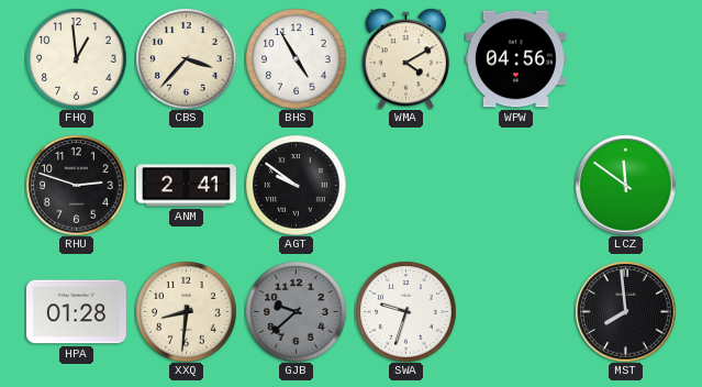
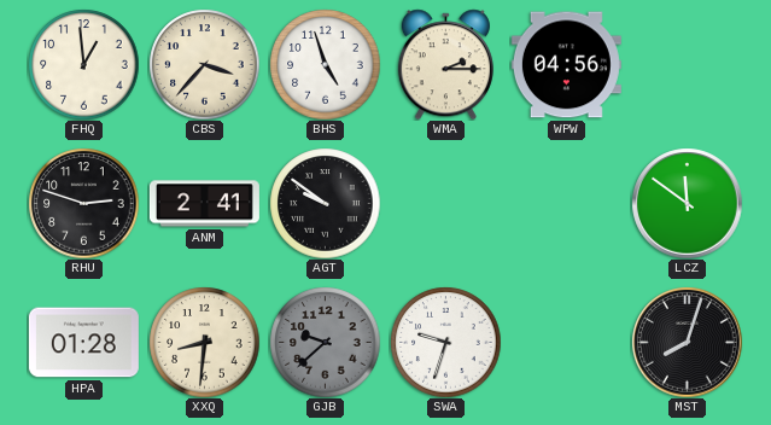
BHS: 4:55 -> 4:57 (325, 64)
WMA: 4:10 -> 2:15 (445, 64)
MST: 7:59 -> 8:03 (687, 342)
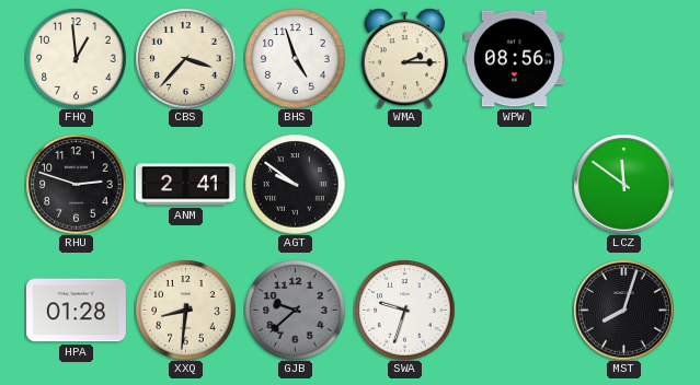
WPW: 04:56 -> 08:56 (514, 59)
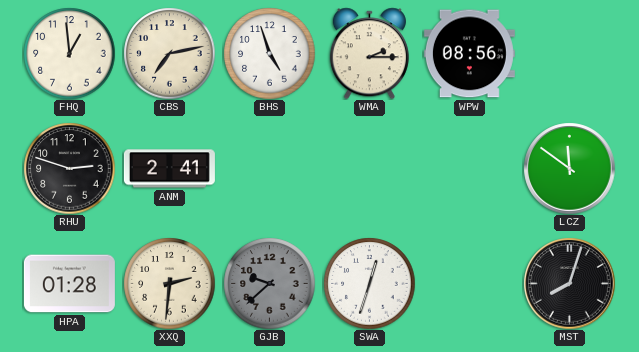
CBS: 3:37 -> 7:13 (169, 53)
AGT: 9:51 -> none (295, 184)
XXQ: 8:31 -> 2:31 (169, 283)
SWA: 9:33 -> 12:33 (369, 283)
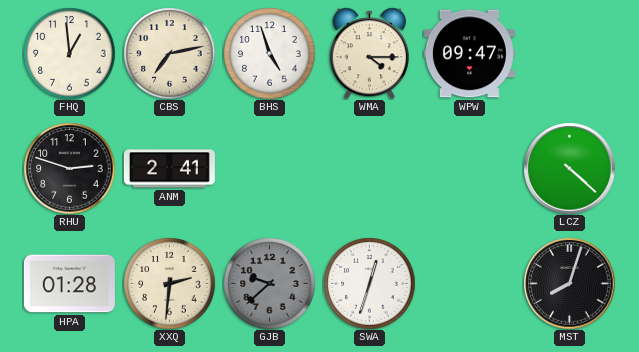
WMA: 2:15 -> 4:15 (369, 53)
WPW: 08:56 -> 09:47 (469, 54)
LCZ: 11:51 -> 4:22 (569, 168)
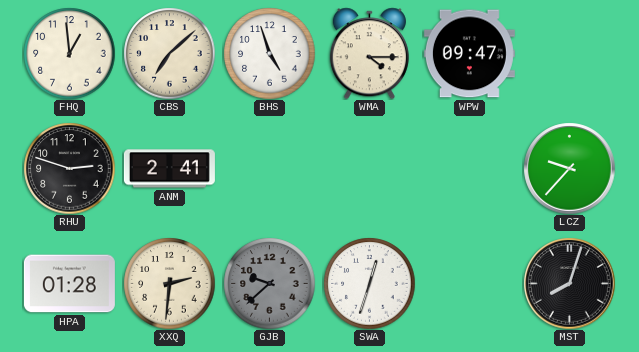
CBS: 7:13 -> 7:08 (169, 53)
LCZ: 4:22 -> 9:37 (569, 168)
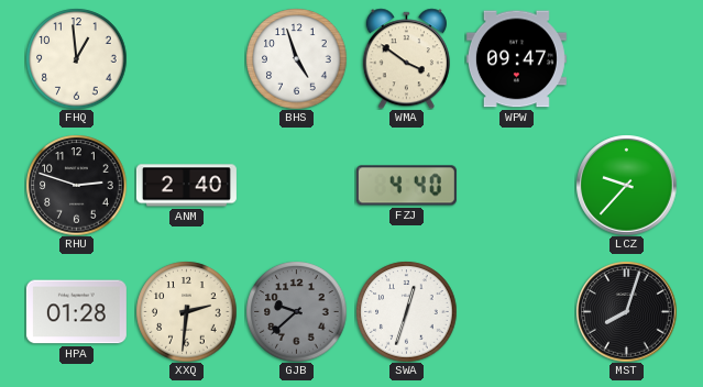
CBS: 7:08 -> none (169, 53)
WMA: 4:15 -> 3:51 (406, 58)
ANM: 2:41 -> 2:40 (186, 186)
FZJ: none -> 4:40 (406, 186)
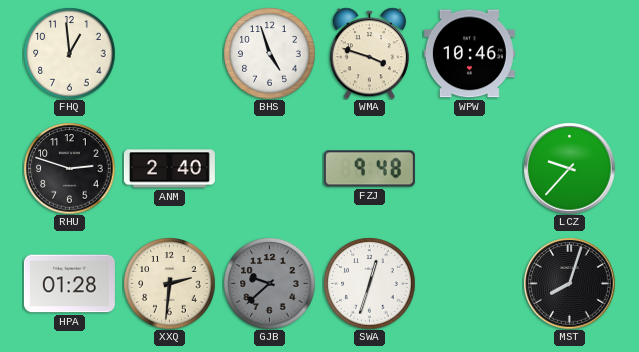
WMA: 3:51 -> 3:48 (369, 53)
WPW: 09:47 -> 10:46 (469, 54)
FZJ: 4:40 -> 9:48 (369, 169)
